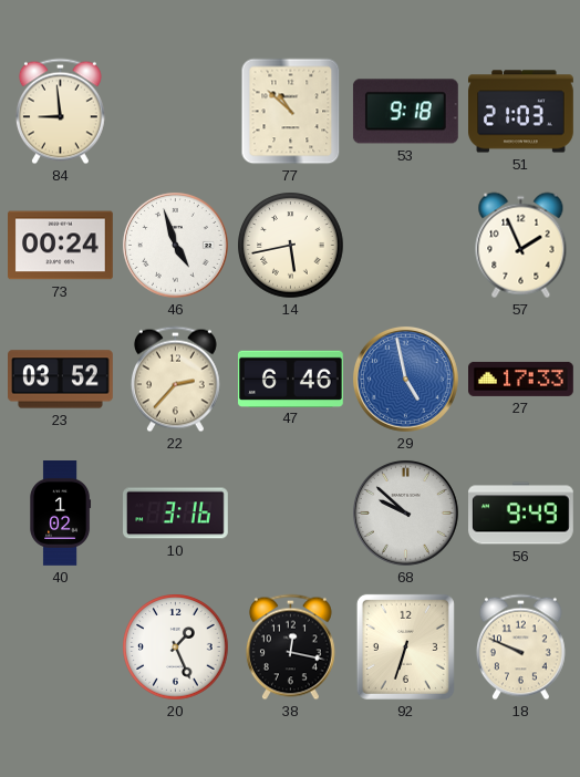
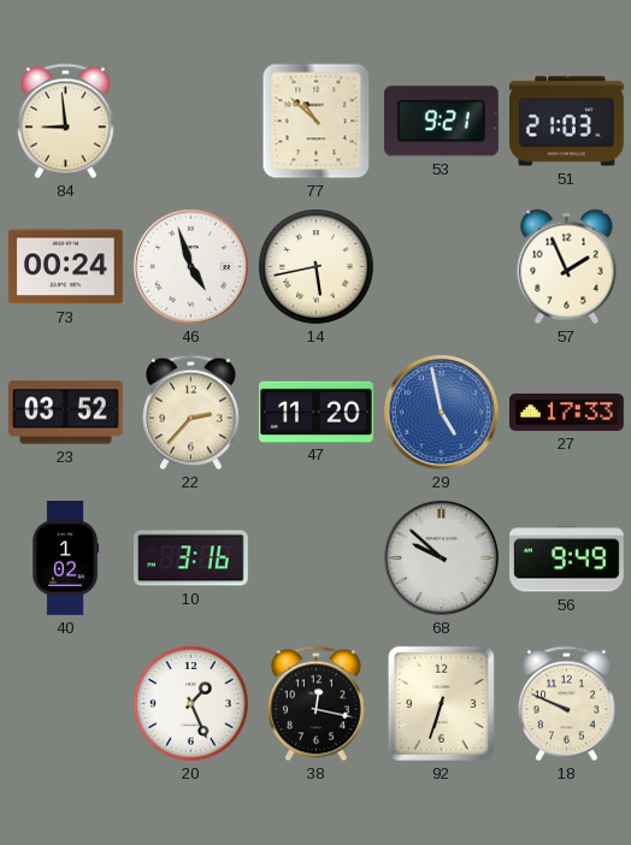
53: 9:18 -> 9:21 (441, 122)
47: 6:46 -> 11:20 (317, 412)
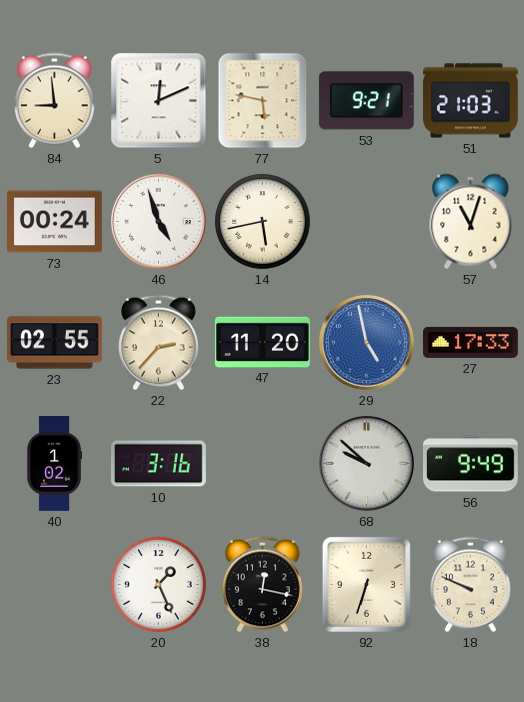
5: none -> 12:11 (159, 101)
77: 10:52 -> 5:47 (263, 101)
57: 1:56 -> 11:03 (471, 222)
23: 03:52 -> 02:55 (55, 343)
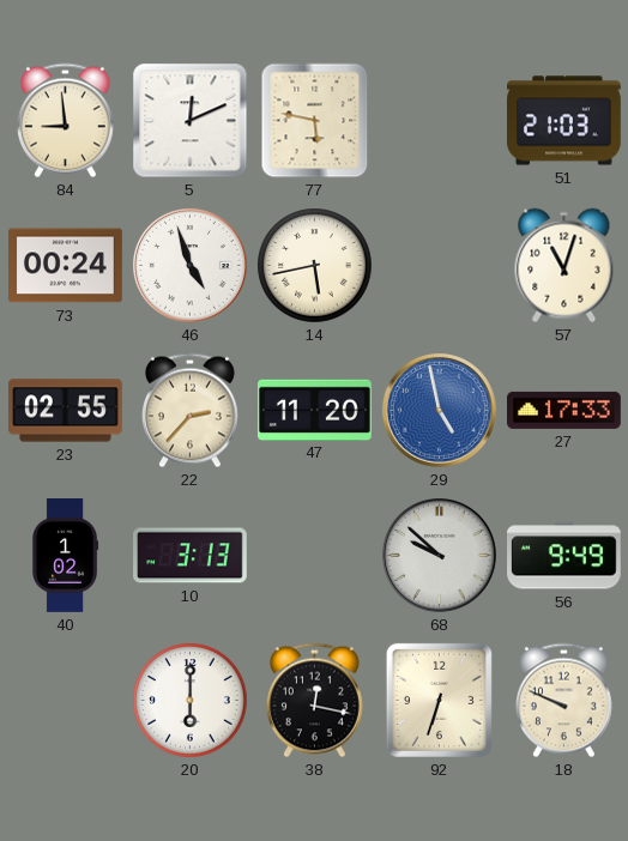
53: 9:21 -> none (366, 101)
10: 3:16 -> 3:13 (191, 556)
20: 1:26 -> 6:00 (191, 701)
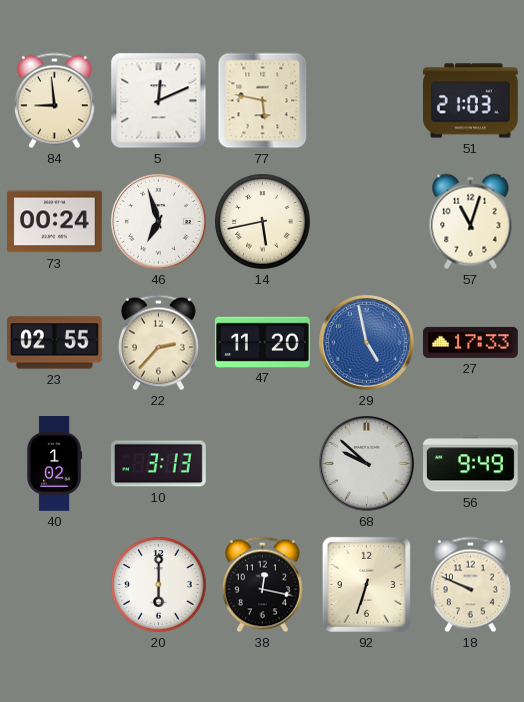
46: 4:57 -> 6:57 (158, 221)
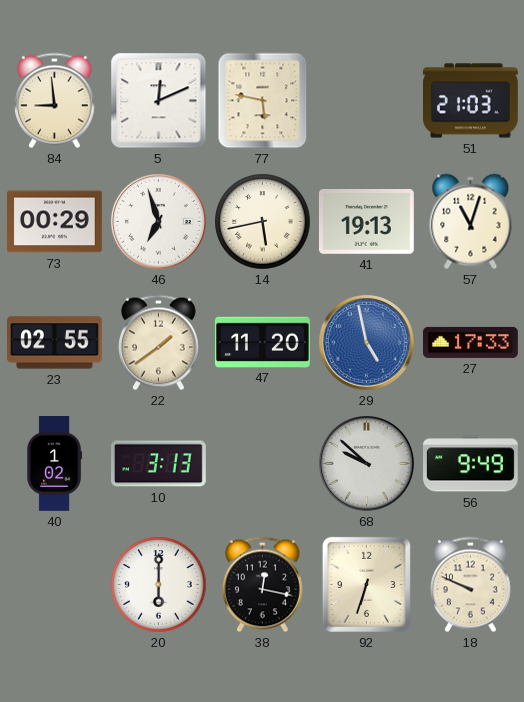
73: 00:24 -> 00:29 (55, 222)
41: none -> 19:13 (366, 222)
22: 2:37 -> 1:39 (158, 343)
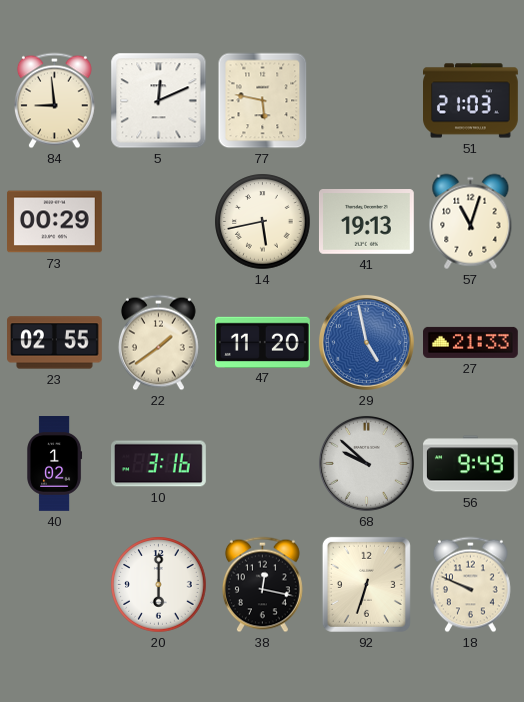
46: 6:57 -> none (158, 221)
27: 17:33 -> 21:33 (471, 342)
10: 3:13 -> 3:16 (159, 464)
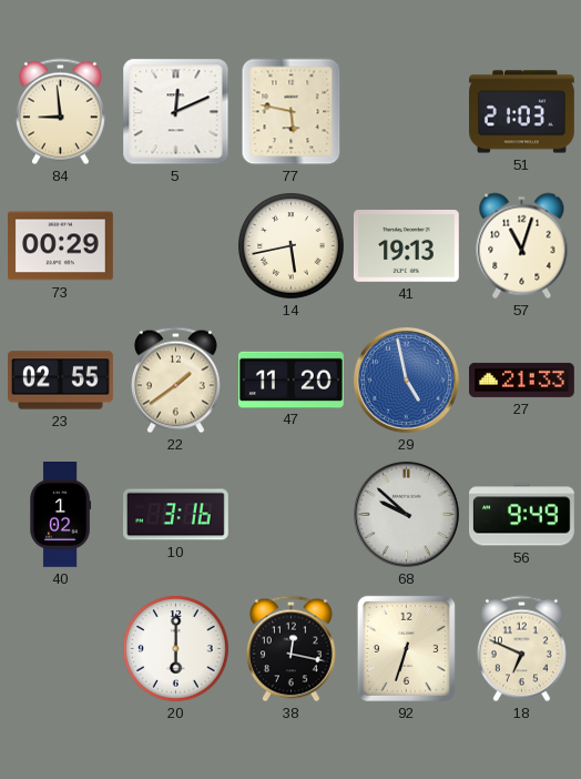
18: 9:49 -> 6:49 (521, 649)
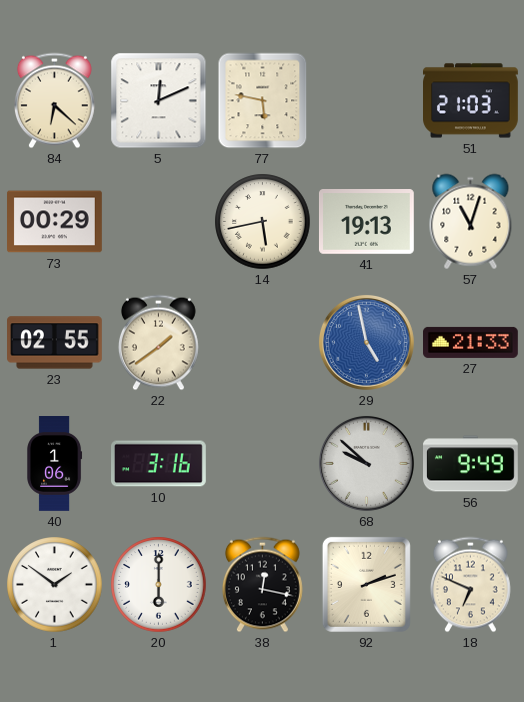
84: 8:59 -> 6:22 (54, 101)
47: 11:20 -> none (292, 380)
40: 1:02 -> 1:06 (55, 464)
1: none -> 1:51 (55, 585)
92: 6:33 -> 2:12 (366, 584)
